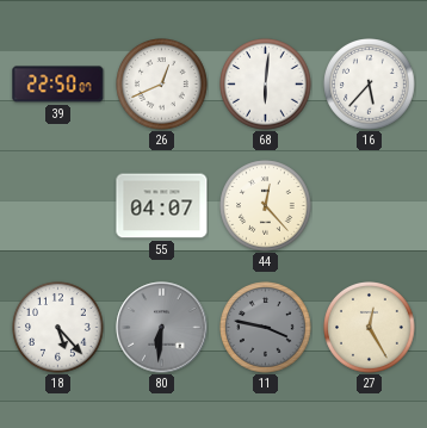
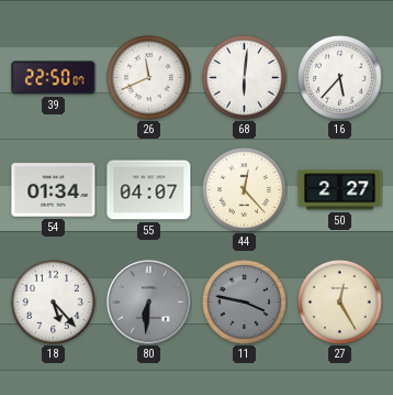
26: 12:41 -> 11:41 (149, 78)
54: none -> 01:34 (54, 190)
50: none -> 2:27 (340, 190)
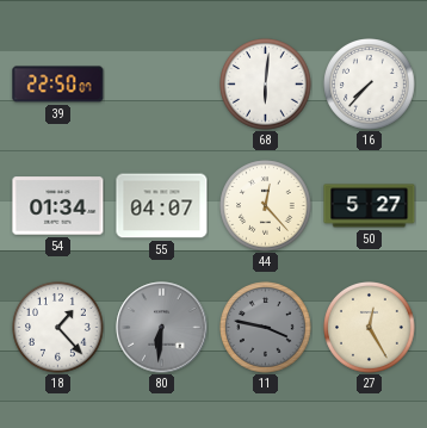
26: 11:41 -> none (149, 78)
16: 5:37 -> 7:37 (370, 85)
50: 2:27 -> 5:27 (370, 206)
18: 5:23 -> 1:23 (58, 328)
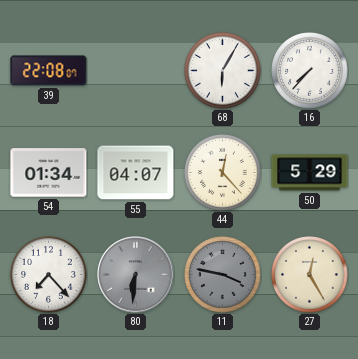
39: 22:50 -> 22:08 (49, 71)
68: 6:01 -> 6:05 (223, 71)
50: 5:27 -> 5:29 (310, 173)
18: 1:23 -> 7:23 (49, 275)
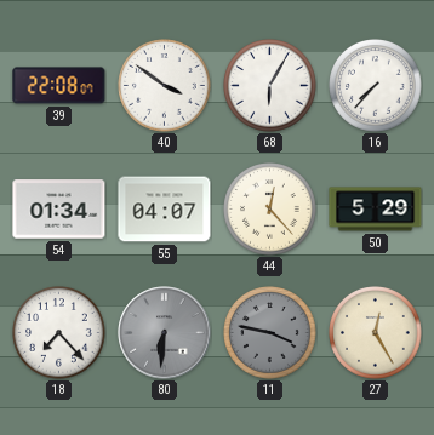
40: none -> 3:51 (165, 86)
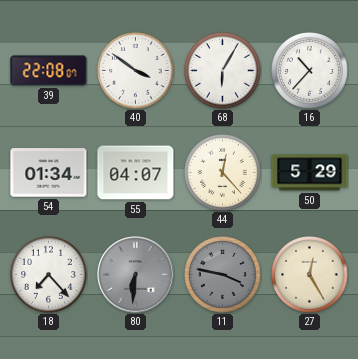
16: 7:37 -> 10:37 (310, 71)
